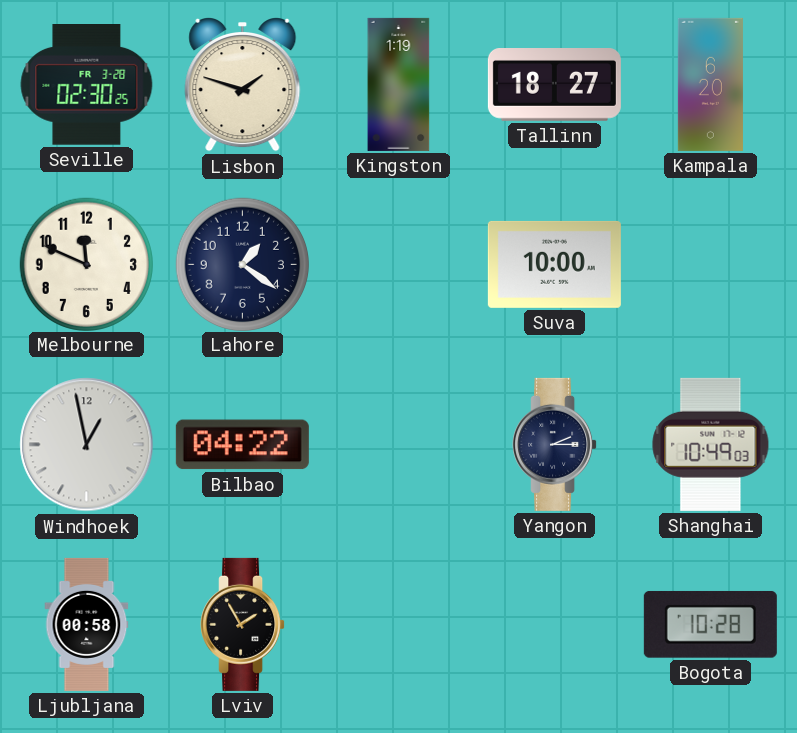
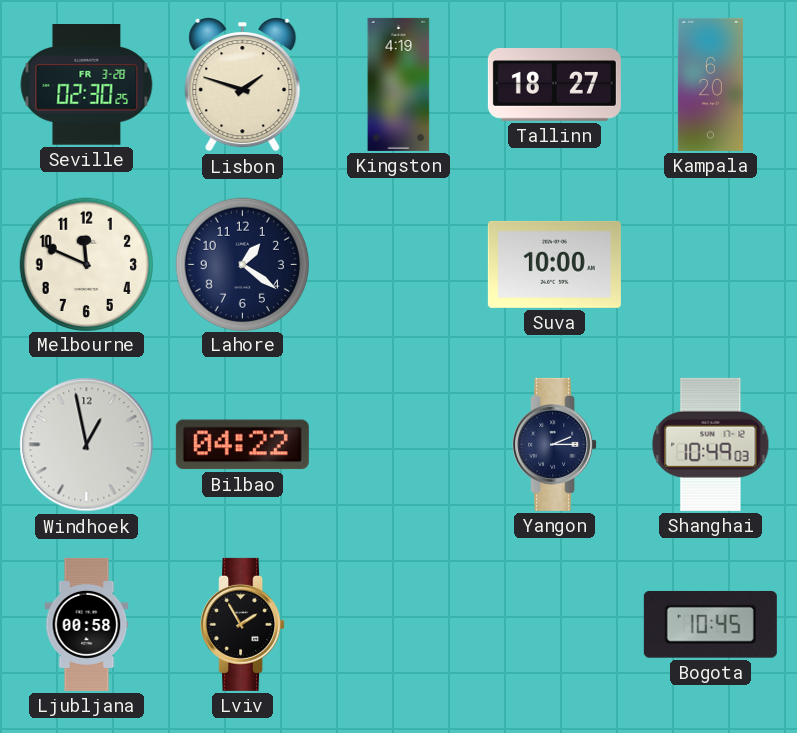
Kingston: 1:19 -> 4:19 (399, 84)
Bogota: 10:28 -> 10:45 (710, 624)
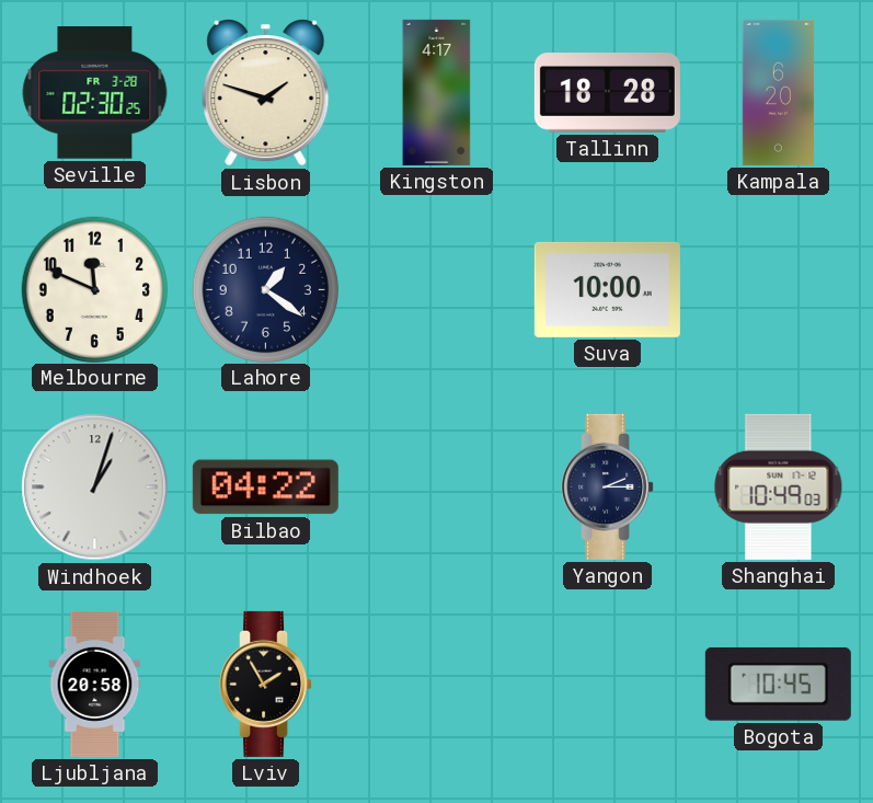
Kingston: 4:19 -> 4:17 (437, 92)
Tallinn: 18:27 -> 18:28 (607, 93)
Windhoek: 12:58 -> 1:03 (95, 487)
Ljubljana: 00:58 -> 20:58 (95, 684)
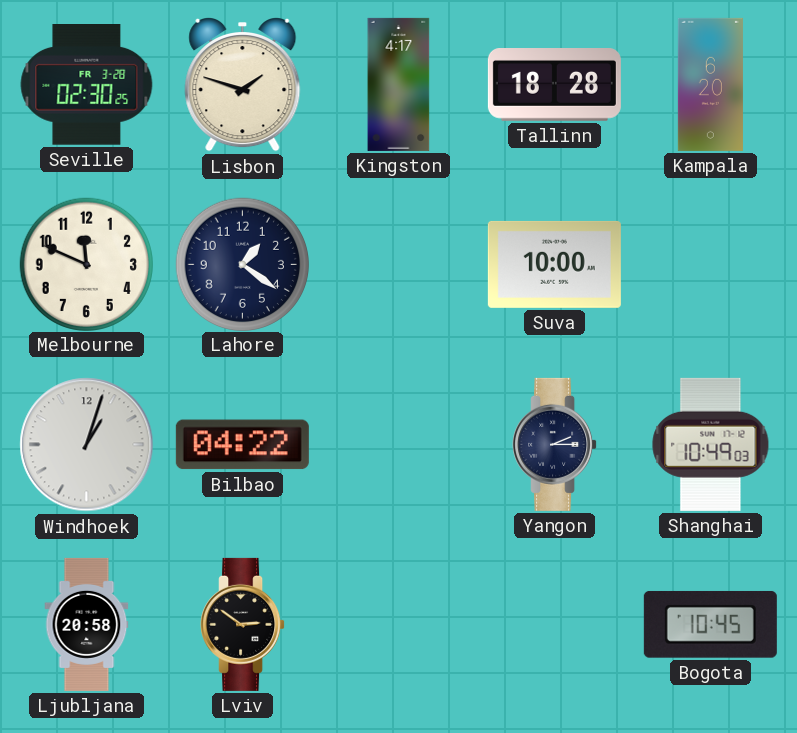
Lviv: 1:55 -> 2:51 (243, 624)
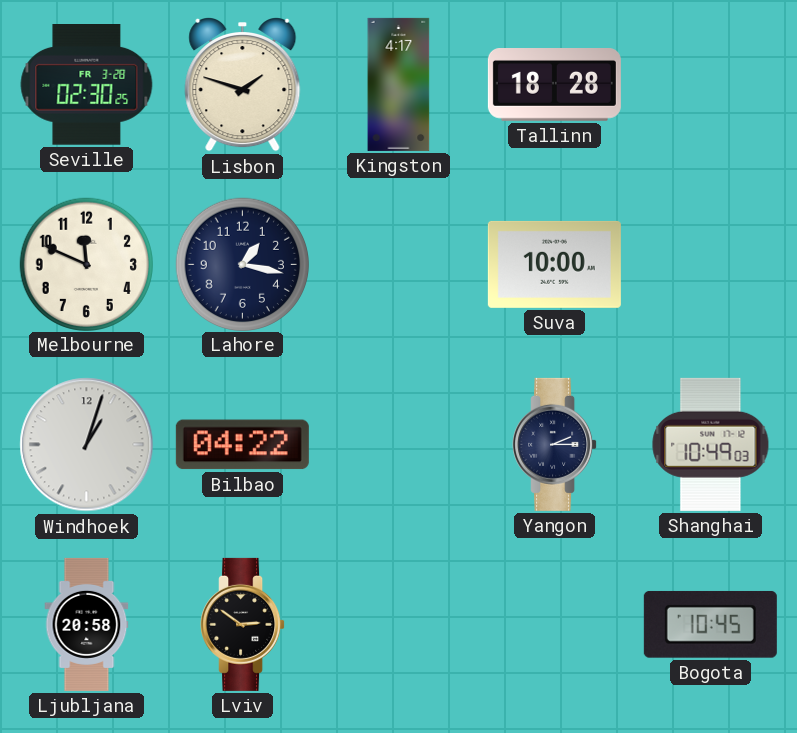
Kampala: 6:20 -> none (710, 84)
Lahore: 1:21 -> 1:17 (242, 264)
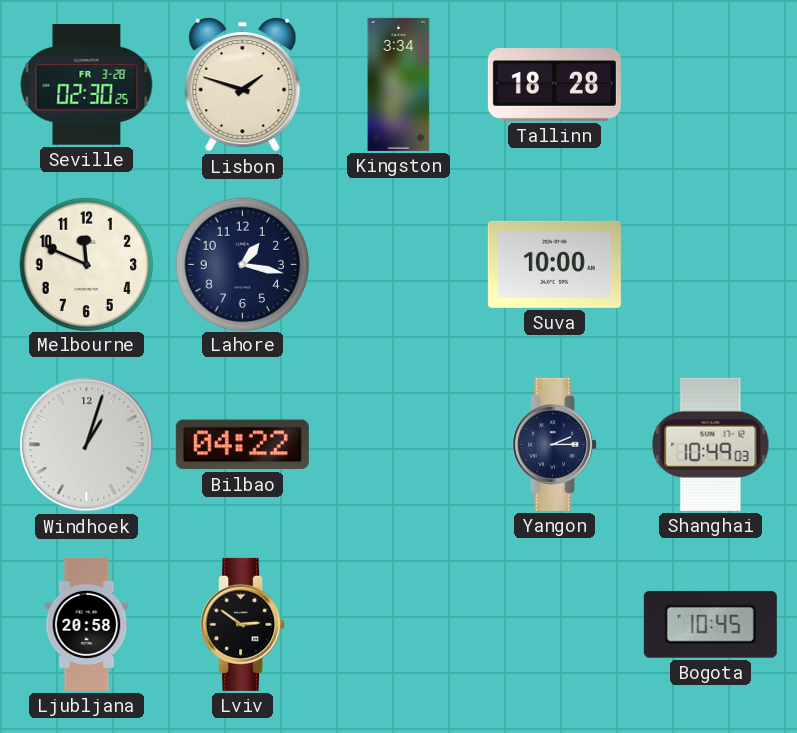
Kingston: 4:17 -> 3:34 (399, 84)
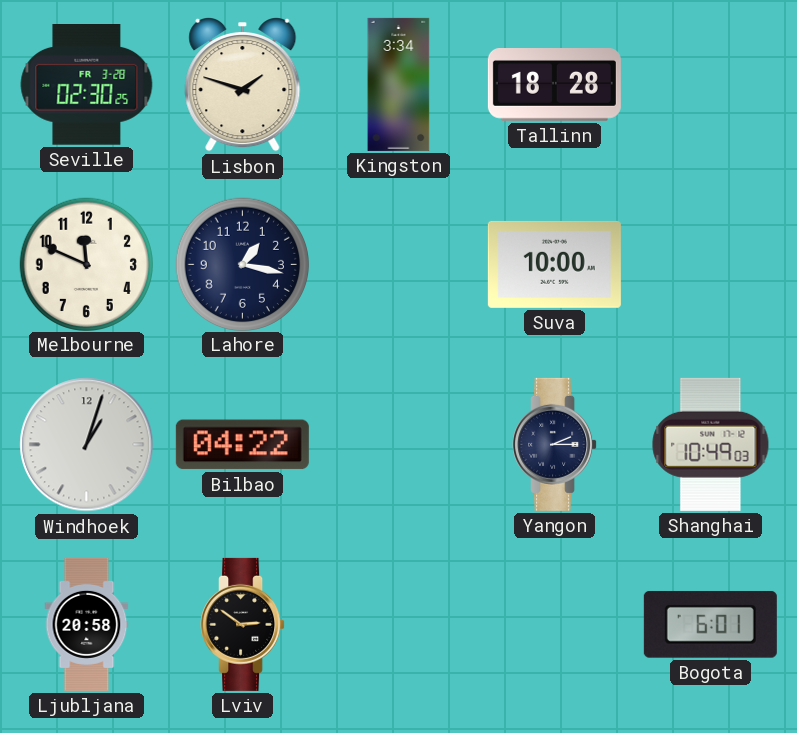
Bogota: 10:45 -> 6:01 (710, 624)
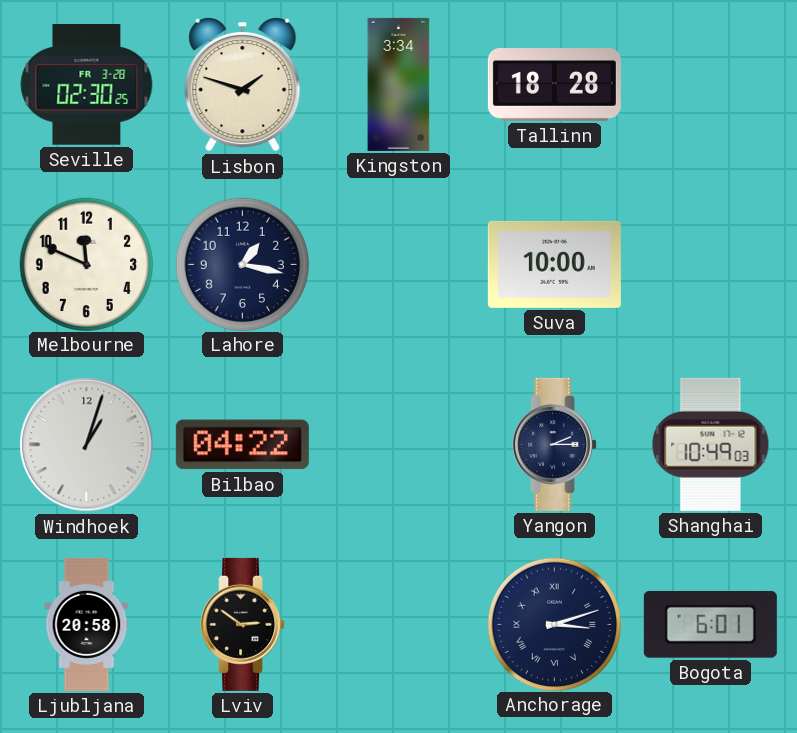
Anchorage: none -> 3:12 (554, 624)
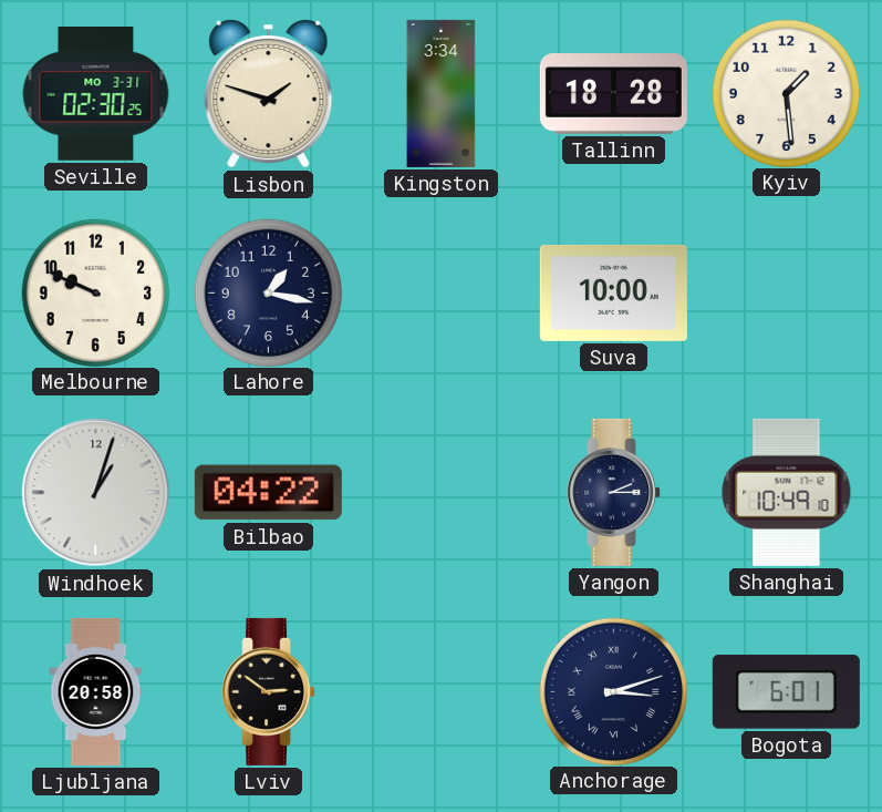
Seville date: FR 3-28 -> MO 3-31 (96, 94)
Kyiv: none -> 1:29 (786, 93)
Melbourne: 11:49 -> 9:49 (95, 292)
Shanghai: 10:49:03 -> 10:49:10 (787, 492)
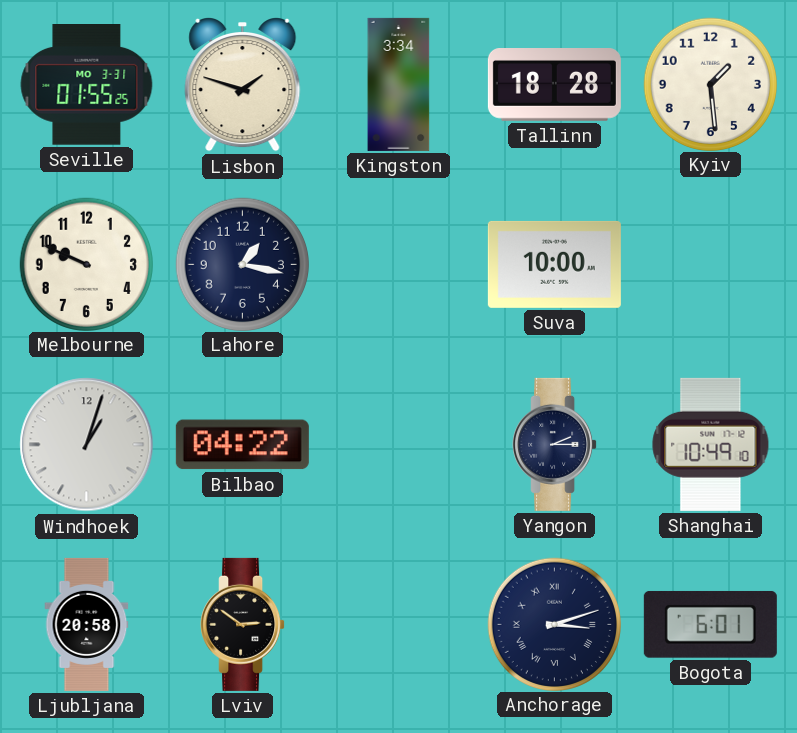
Seville: 02:30 -> 01:55 (87, 85)
